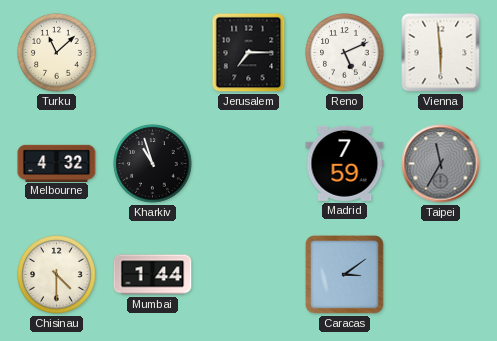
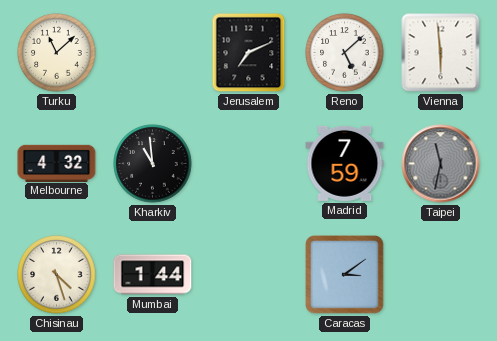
Jerusalem: 7:15 -> 7:11 (249, 53)
Reno: 5:11 -> 5:08 (345, 53)
Kharkiv: 10:57 -> 10:59 (153, 164)
Taipei: 11:35 -> 11:32 (441, 164)
Chisinau: 4:30 -> 4:27 (57, 275)
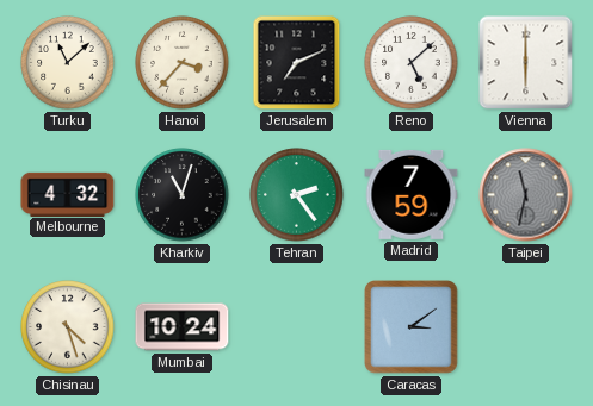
Hanoi: none -> 3:37 (183, 63)
Vienna: 5:59 -> 6:00 (526, 63)
Kharkiv: 10:59 -> 11:03 (183, 195)
Tehran: none -> 2:24 (297, 195)
Mumbai: 1:44 -> 10:24 (183, 327)
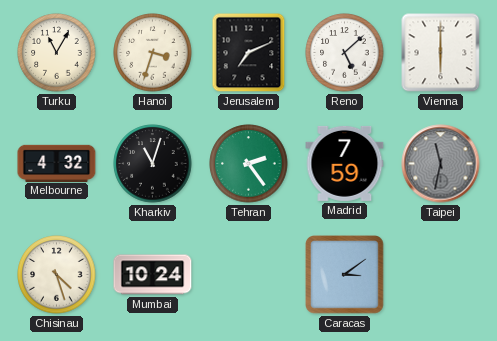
Turku: 11:08 -> 11:05 (57, 53)
Hanoi: 3:37 -> 3:33 (153, 53)
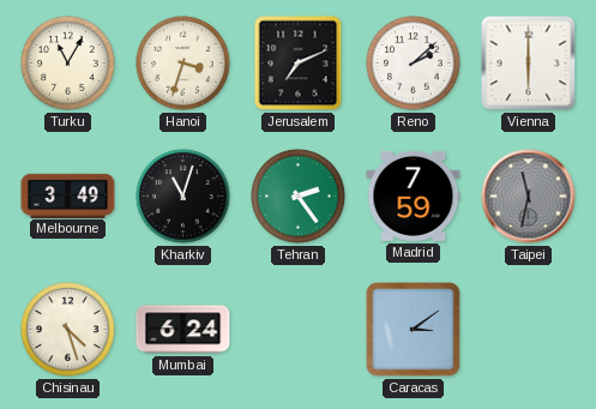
Reno: 5:08 -> 2:08 (414, 64)
Melbourne: 4:32 -> 3:49 (68, 196)
Mumbai: 10:24 -> 6:24 (183, 330)
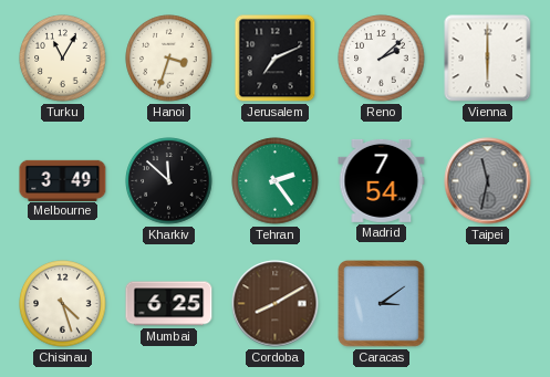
Kharkiv: 11:03 -> 11:52 (169, 181)
Madrid: 7:59 -> 7:54 (382, 180)
Mumbai: 6:24 -> 6:25 (169, 304)
Cordoba: none -> 8:10 (276, 304)
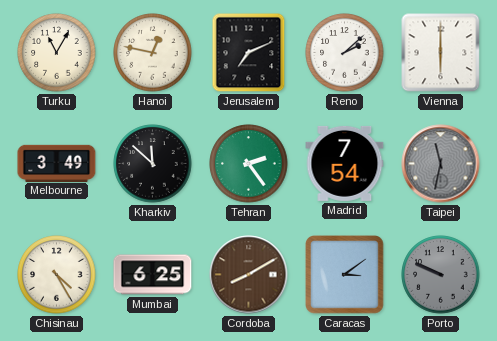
Hanoi: 3:33 -> 12:47 (153, 53)
Chisinau: 4:27 -> 4:25 (57, 275)
Porto: none -> 9:49 (441, 275)
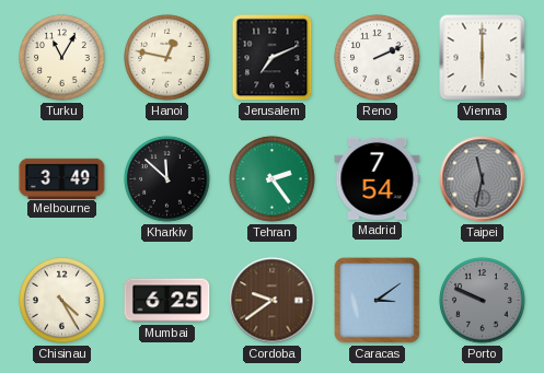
Reno: 2:08 -> 2:11 (378, 58)
Cordoba: 8:10 -> 9:39 (273, 301)
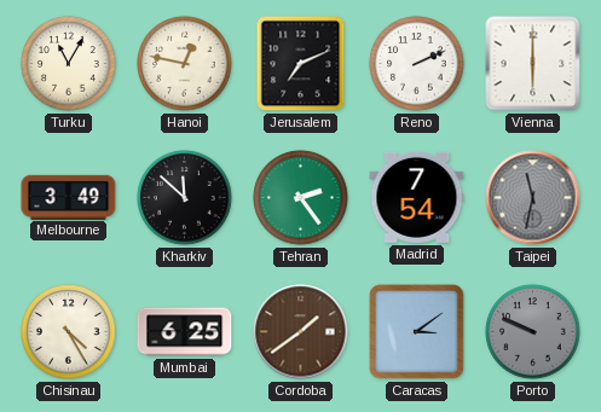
Cordoba: 9:39 -> 1:39 (301, 332)
